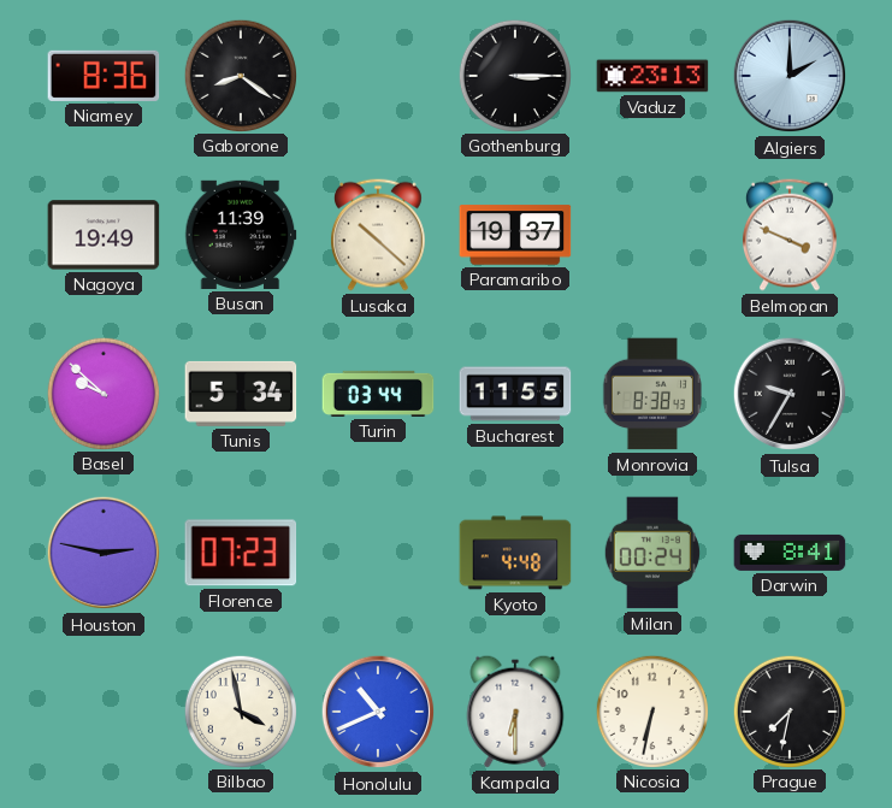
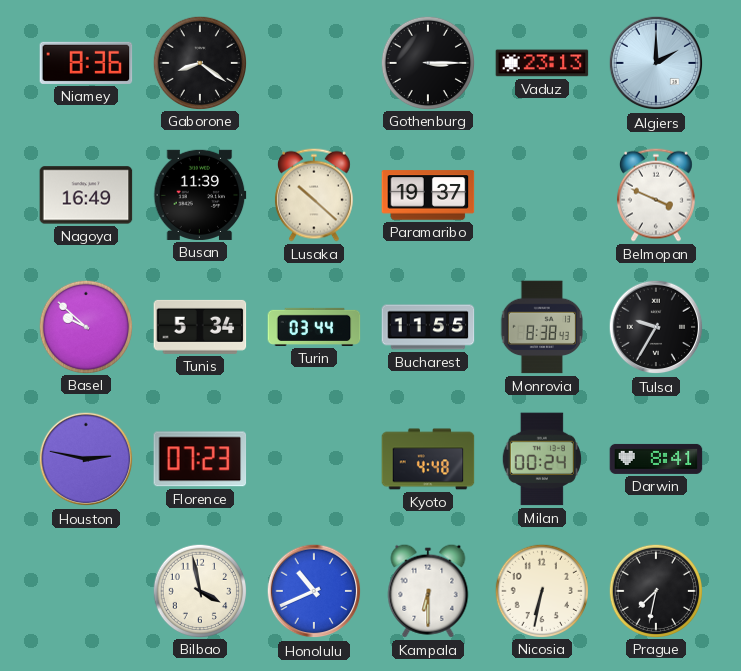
Nagoya: 19:49 -> 16:49 (86, 195)
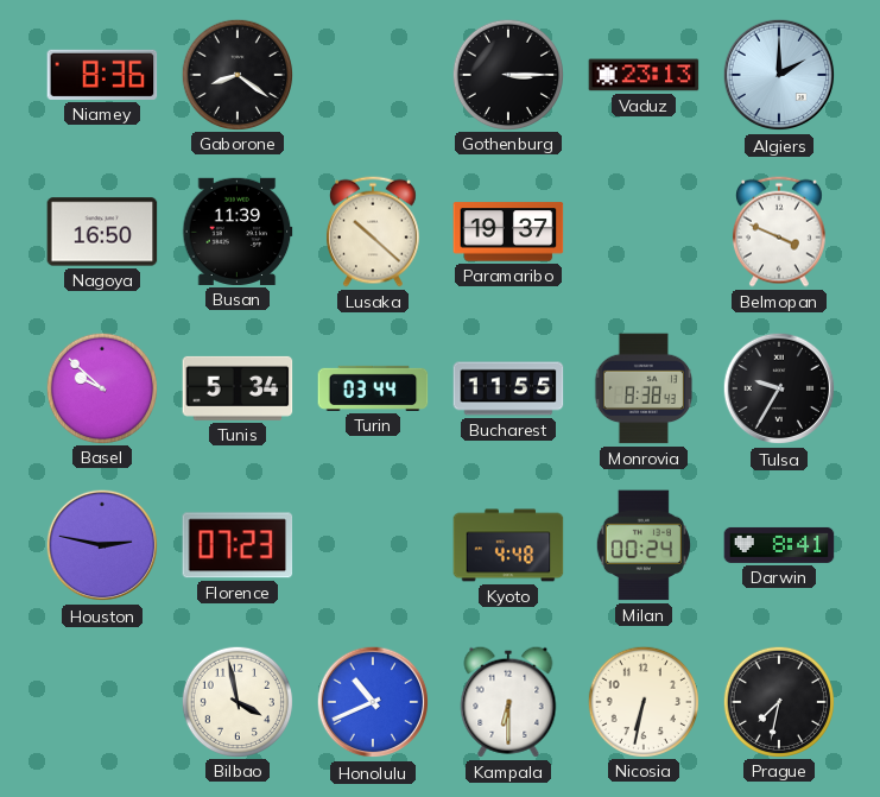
Nagoya: 16:49 -> 16:50 (102, 232)
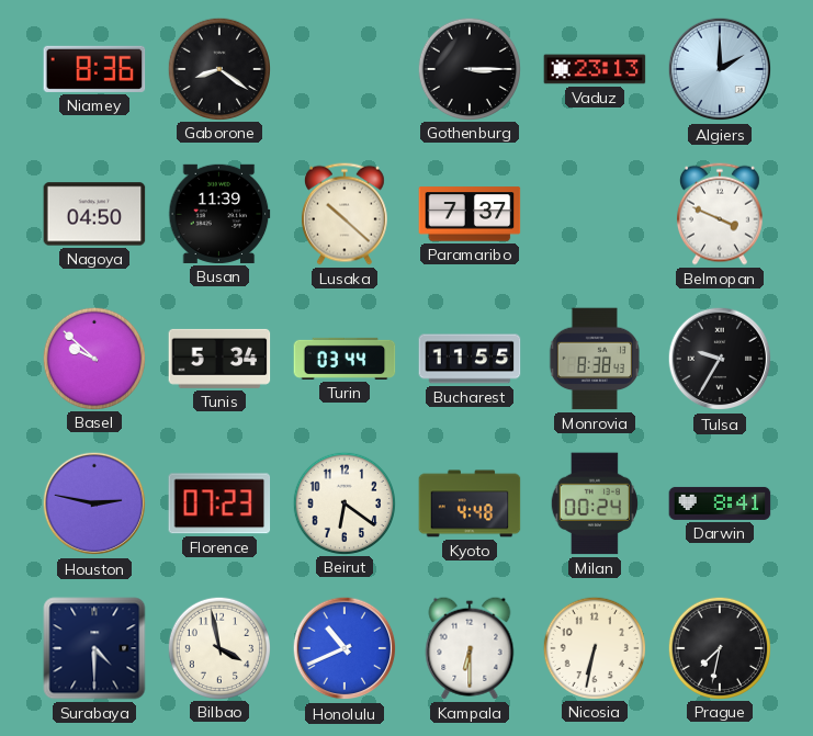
Nagoya: 16:50 -> 04:50 (94, 214)
Paramaribo: 19:37 -> 7:37 (470, 214)
Beirut: none -> 6:21 (343, 502)
Surabaya: none -> 4:30 (94, 648)
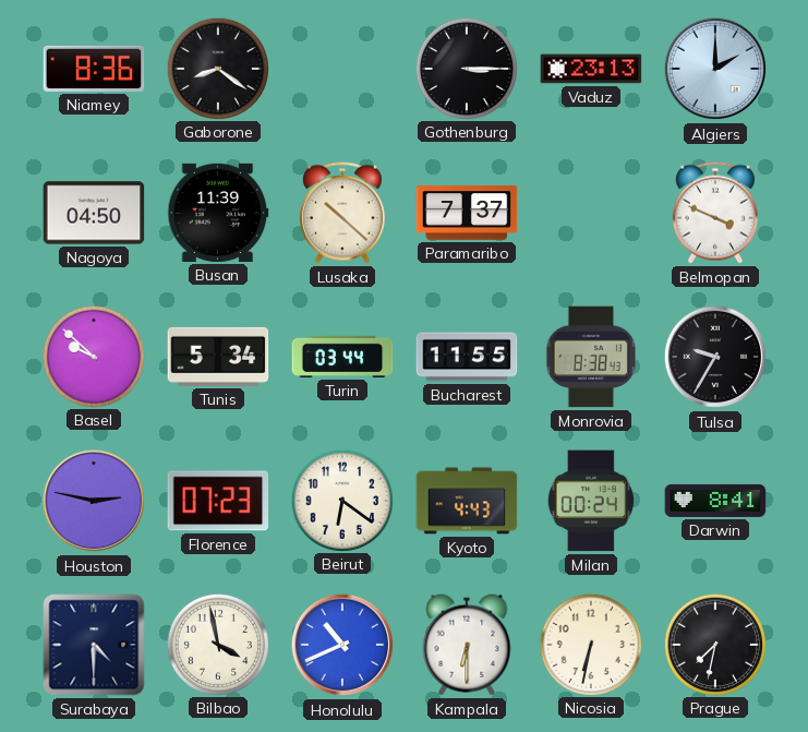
Kyoto: 4:48 -> 4:43 (467, 501)
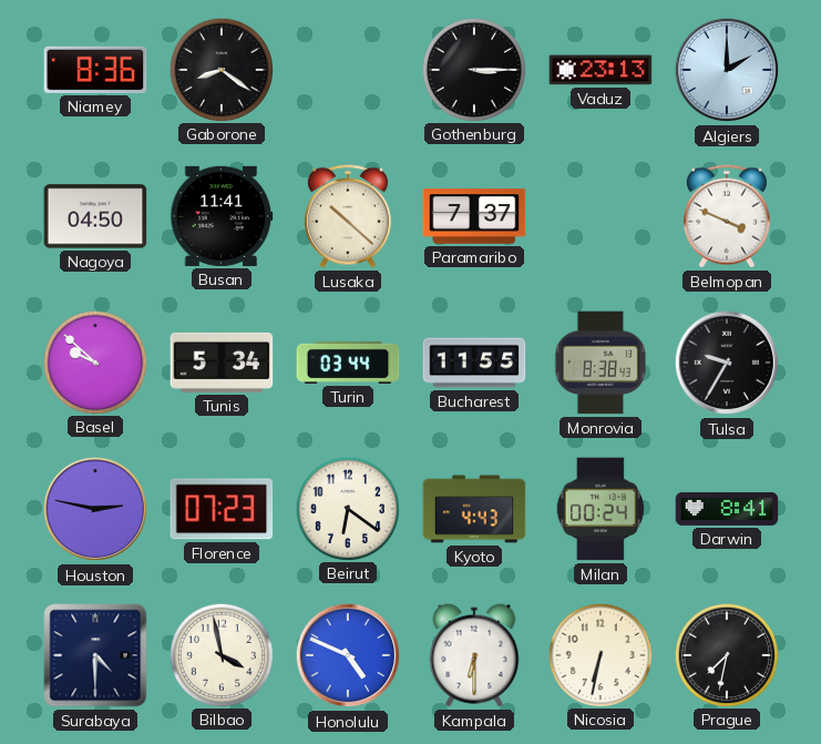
Busan: 11:39 -> 11:41 (222, 216)
Honolulu: 10:41 -> 4:49 (348, 655)
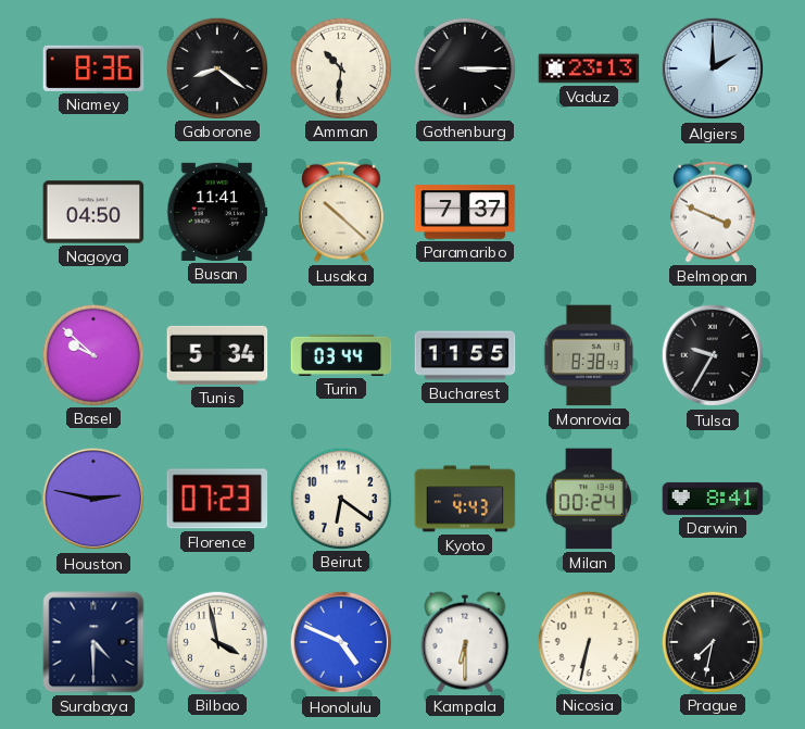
Amman: none -> 10:31 (340, 67)
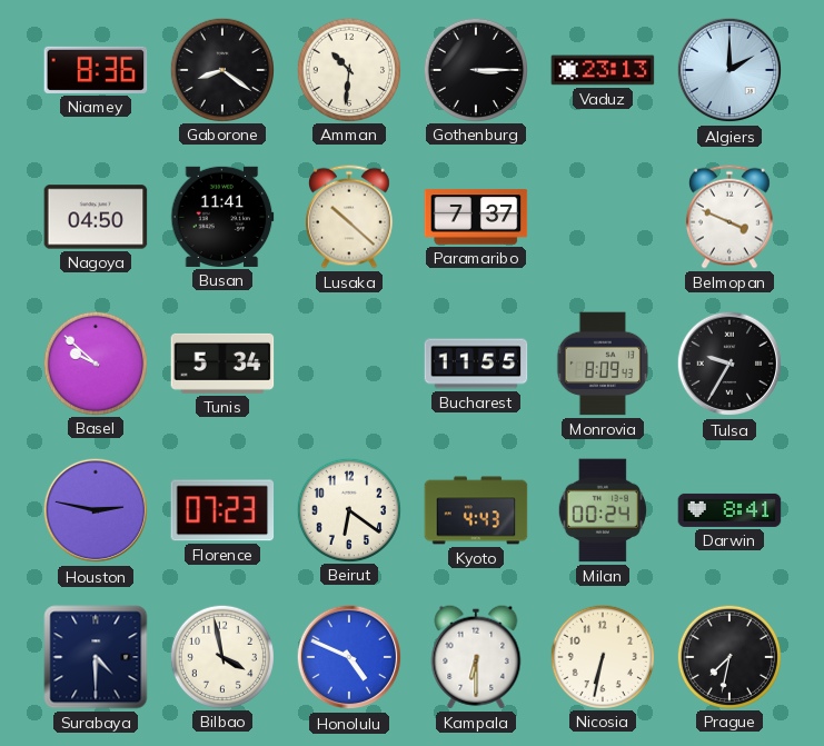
Turin: 03:44 -> none (341, 355)
Monrovia: 8:38 -> 8:09 (603, 364)
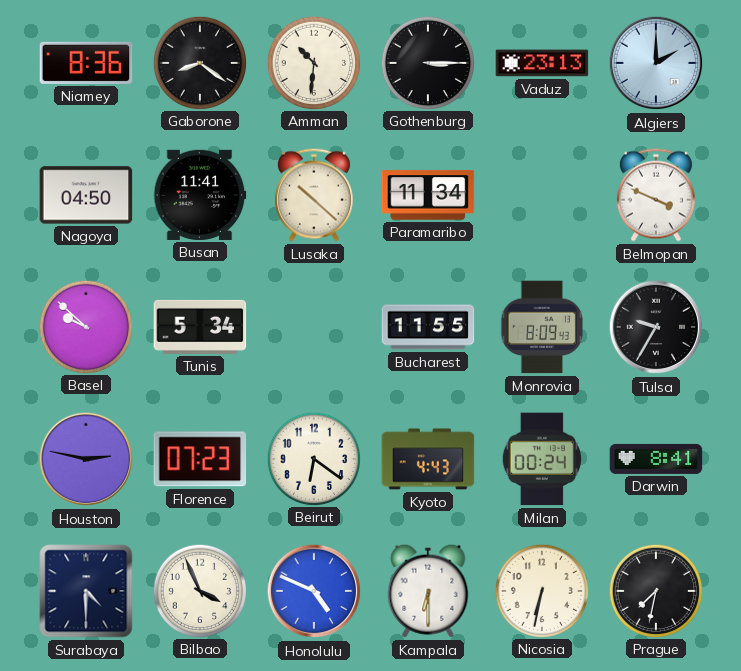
Paramaribo: 7:37 -> 11:34 (428, 195)
Bilbao: 3:58 -> 3:56 (199, 590)
